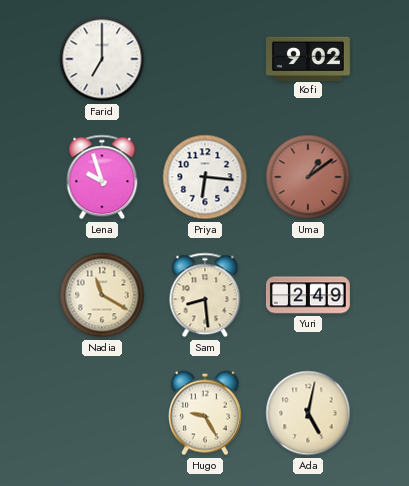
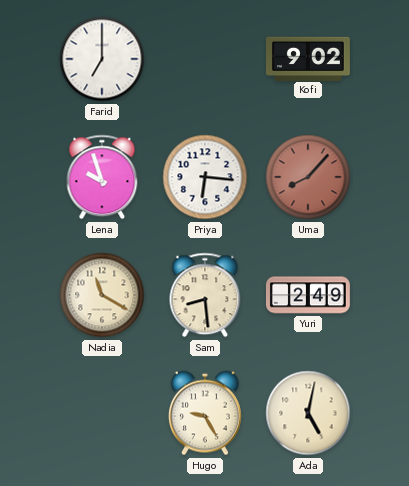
Uma: 1:09 -> 8:07 (308, 177)
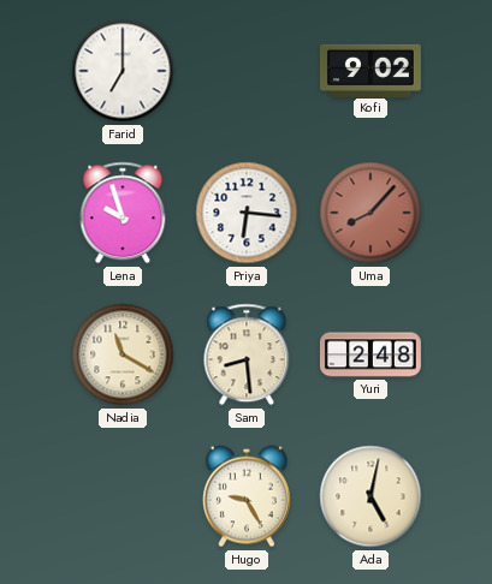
Yuri: 2:49 -> 2:48 (372, 354)
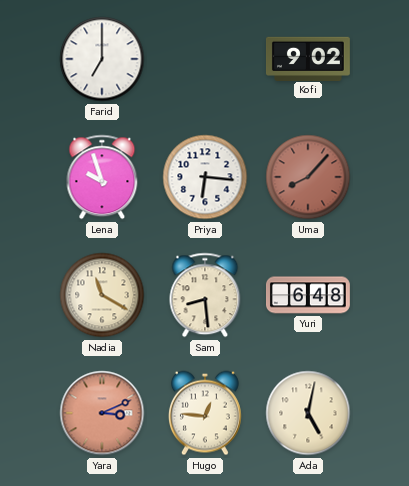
Yuri: 2:48 -> 6:48 (309, 295)
Yara: none -> 3:11 (102, 413)
Hugo: 9:25 -> 12:46 (205, 413)
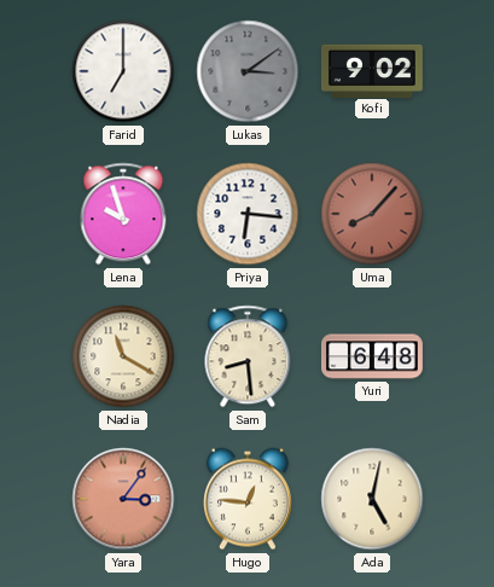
Lukas: none -> 3:09 (248, 71)
Yara: 3:11 -> 3:06 (123, 499)
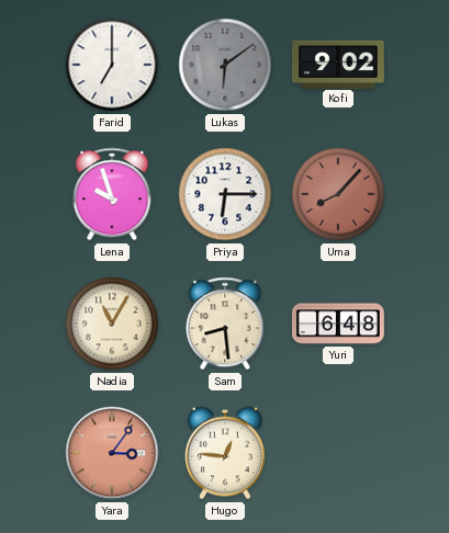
Lukas: 3:09 -> 6:09 (225, 65)
Priya: 6:16 -> 6:15 (225, 194)
Nadia: 11:20 -> 11:05 (112, 324)
Ada: 5:02 -> none (372, 499)
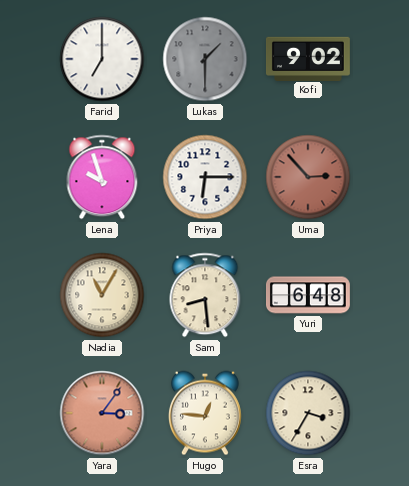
Lukas: 6:09 -> 1:30 (205, 59)
Uma: 8:07 -> 2:53 (308, 177)
Esra: none -> 3:35 (308, 413)
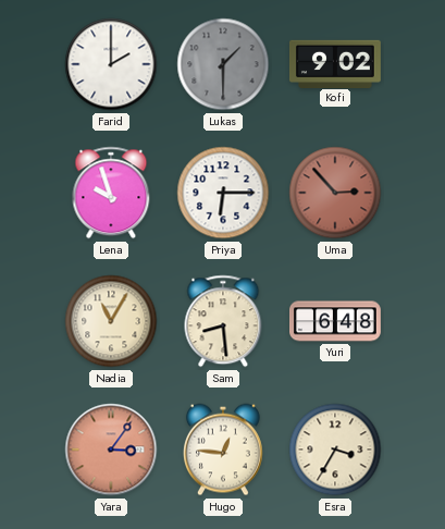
Farid: 7:00 -> 2:00 (111, 64)
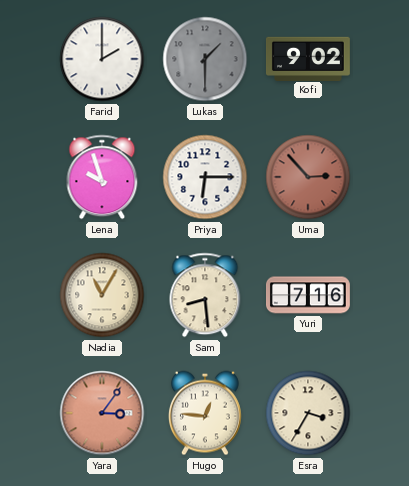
Yuri: 6:48 -> 7:16 (309, 295)
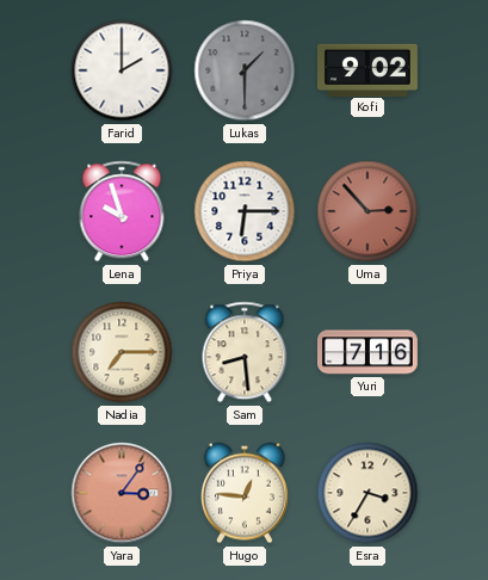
Nadia: 11:05 -> 7:15 (122, 352)
